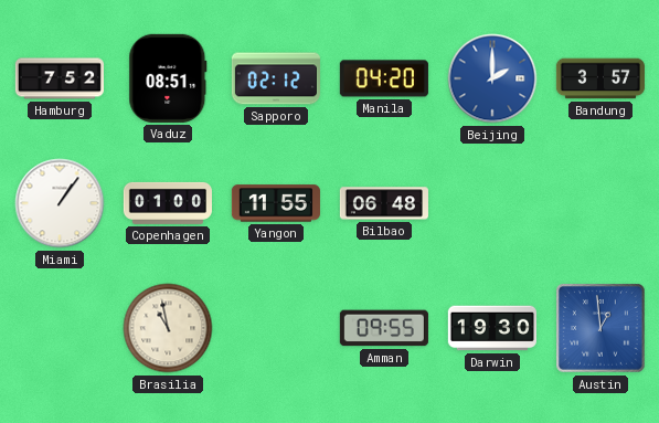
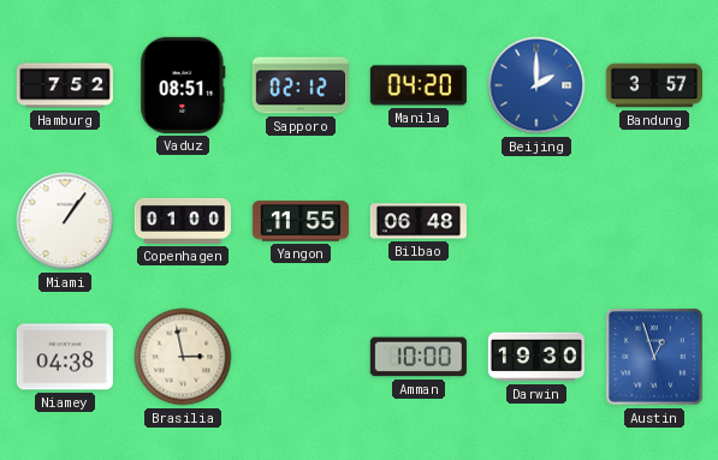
Niamey: none -> 04:38 (65, 357)
Brasilia: 10:58 -> 2:58 (183, 357)
Amman: 09:55 -> 10:00 (419, 357)
Austin: 12:59 -> 12:57 (654, 357)
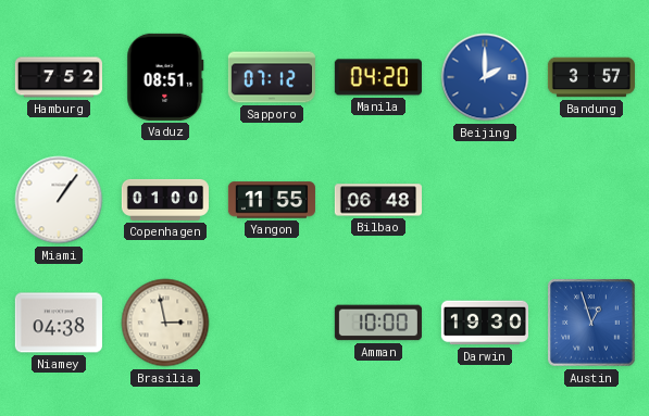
Sapporo: 02:12 -> 07:12 (272, 77)
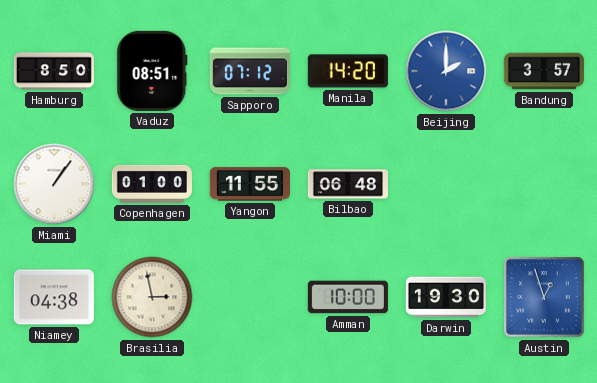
Hamburg: 7:52 -> 8:50 (54, 71)
Manila: 04:20 -> 14:20 (348, 71)
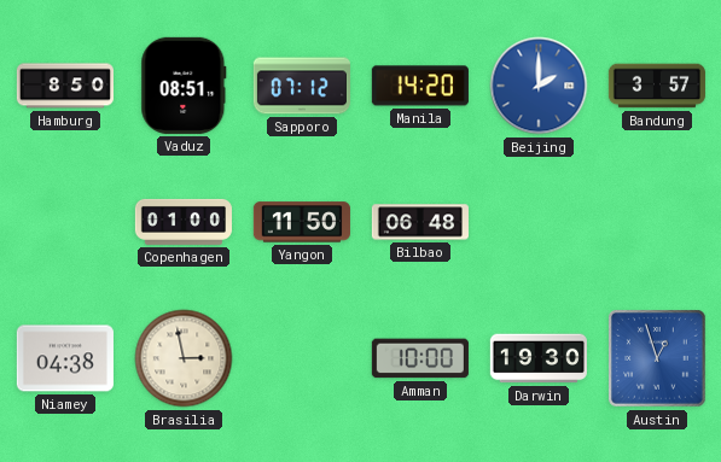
Miami: 1:06 -> none (54, 184)
Yangon: 11:55 -> 11:50 (302, 222)
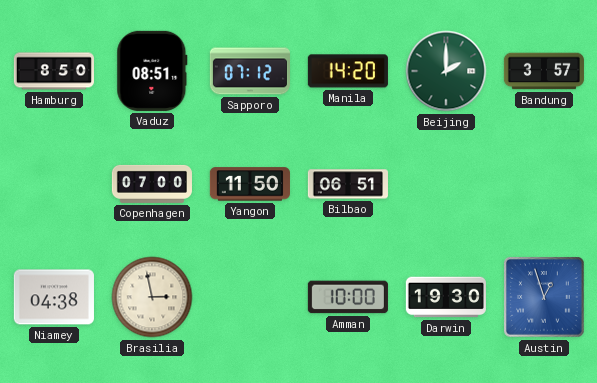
Beijing dial: blue -> green (446, 71)
Copenhagen: 01:00 -> 07:00 (152, 184)
Bilbao: 06:48 -> 06:51 (347, 184)
